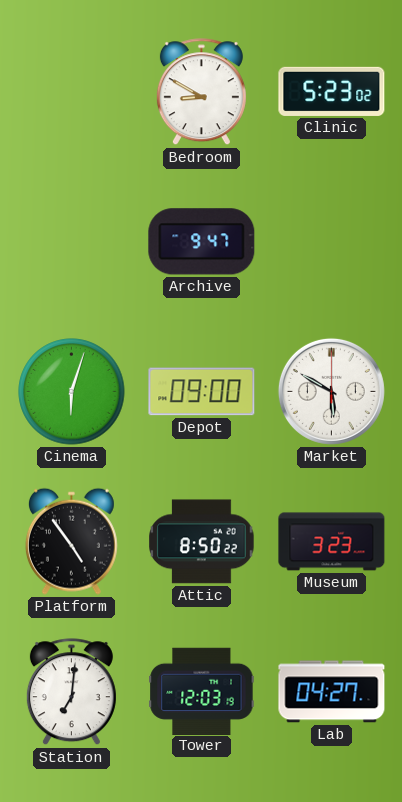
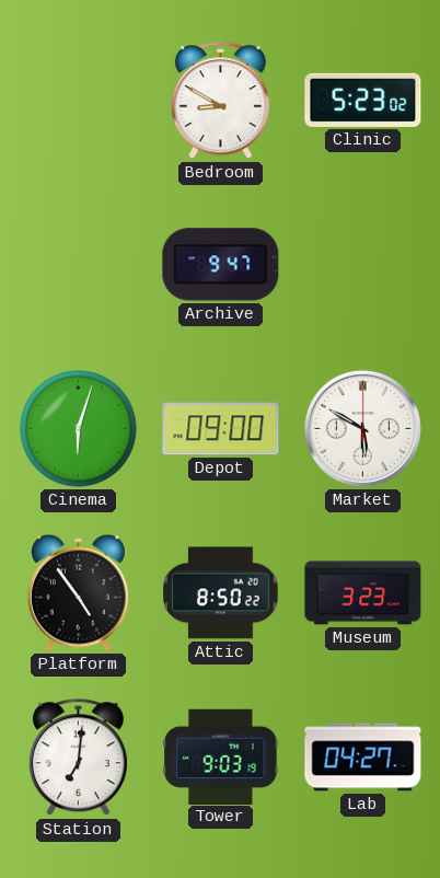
Tower: 12:03 -> 9:03 (221, 756)
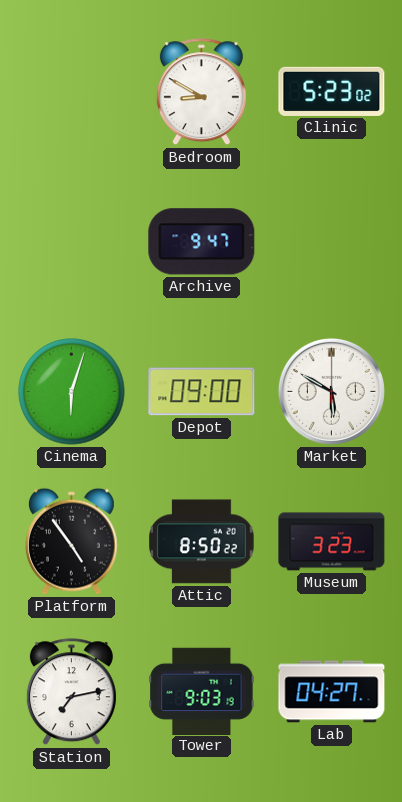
Station: 7:01 -> 7:13 (71, 692)
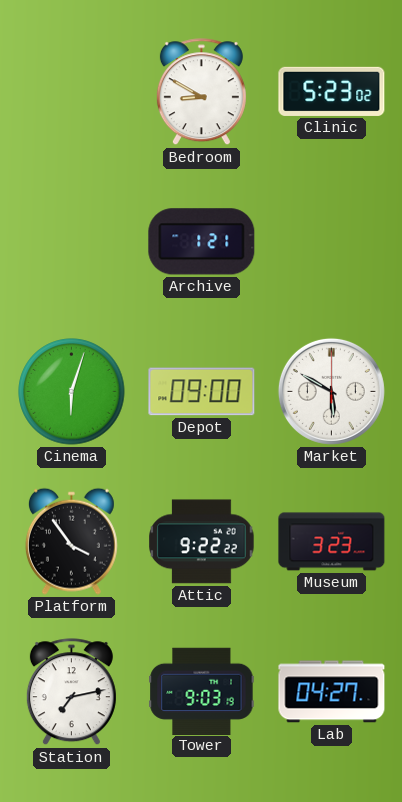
Archive: 9:47 -> 1:21 (202, 242)
Platform: 4:54 -> 3:54 (71, 541)
Attic: 8:50 -> 9:22 (202, 542)
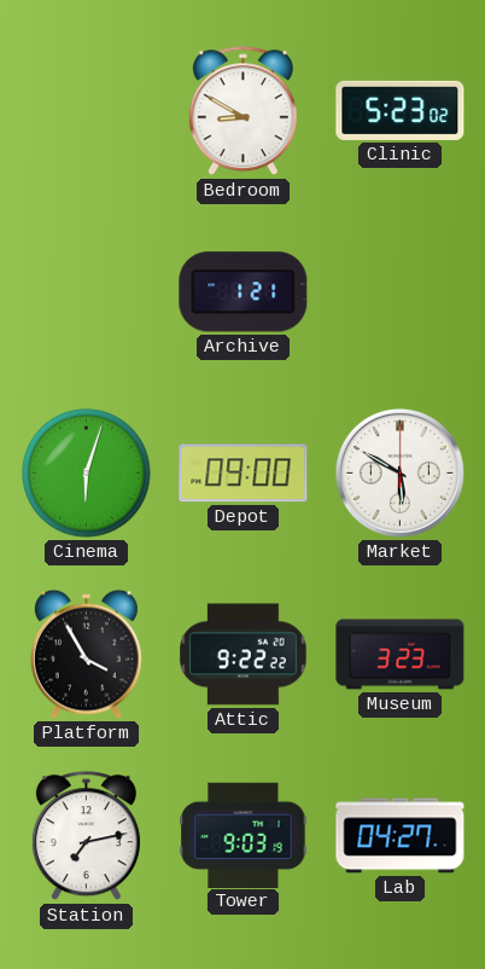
Platform: 3:54 -> 3:55 (86, 654)
